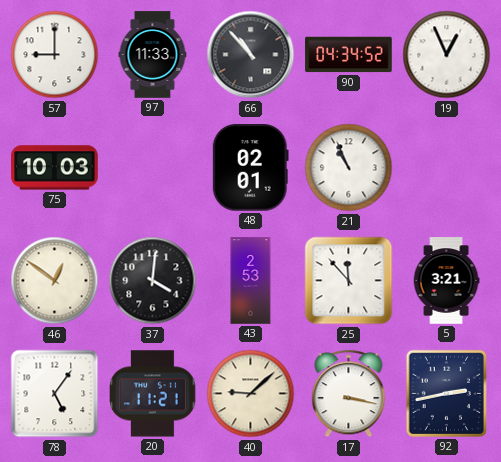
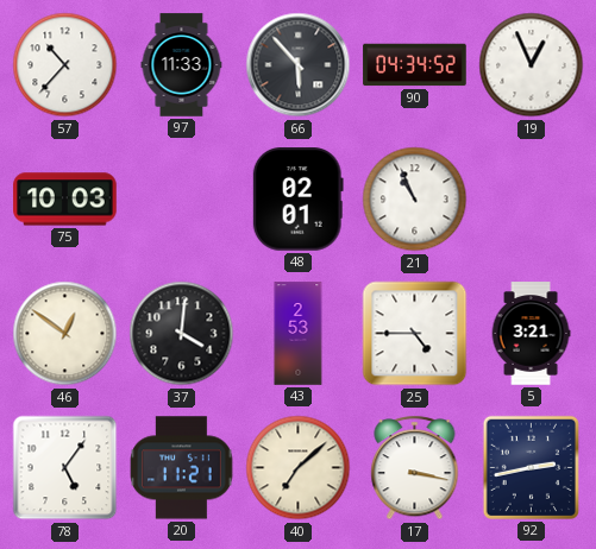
57: 9:00 -> 10:37 (65, 65)
66: 10:53 -> 5:53 (299, 65)
25: 11:53 -> 4:45 (415, 334)
40: 9:08 -> 7:08 (299, 468)
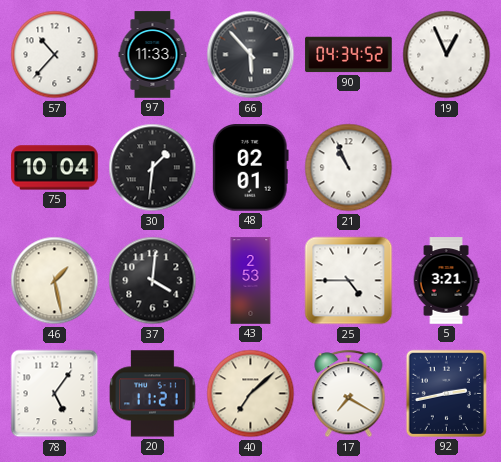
75: 10:03 -> 10:04 (55, 168)
30: none -> 1:31 (153, 168)
46: 12:51 -> 1:28 (55, 281)
17: 3:17 -> 7:20 (349, 394)
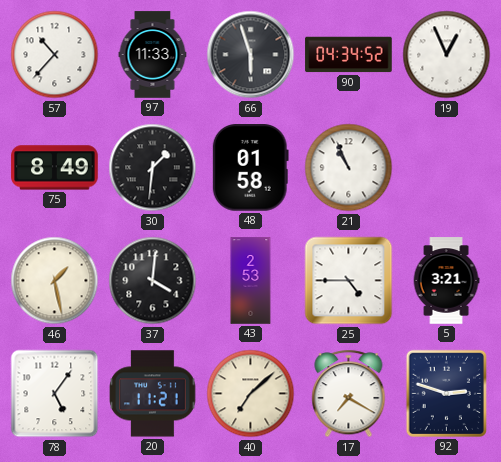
66: 5:53 -> 5:57 (251, 55)
75: 10:04 -> 8:49 (55, 168)
48: 02:01 -> 01:58 (250, 168)
92: 2:43 -> 2:48 (446, 393)
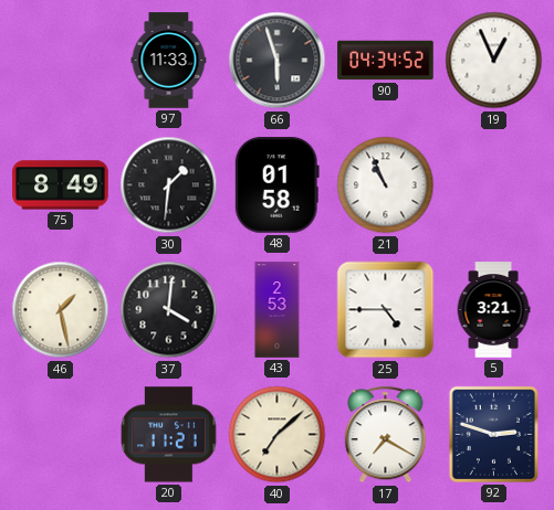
57: 10:37 -> none (55, 55)
78: 5:06 -> none (55, 394)
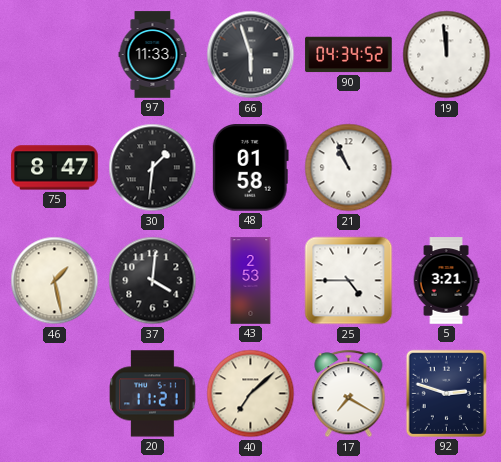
19: 12:56 -> 11:59 (447, 55)
75: 8:49 -> 8:47 (55, 168)
